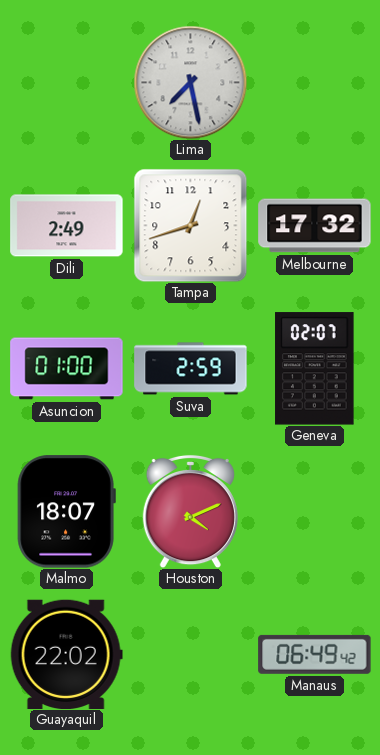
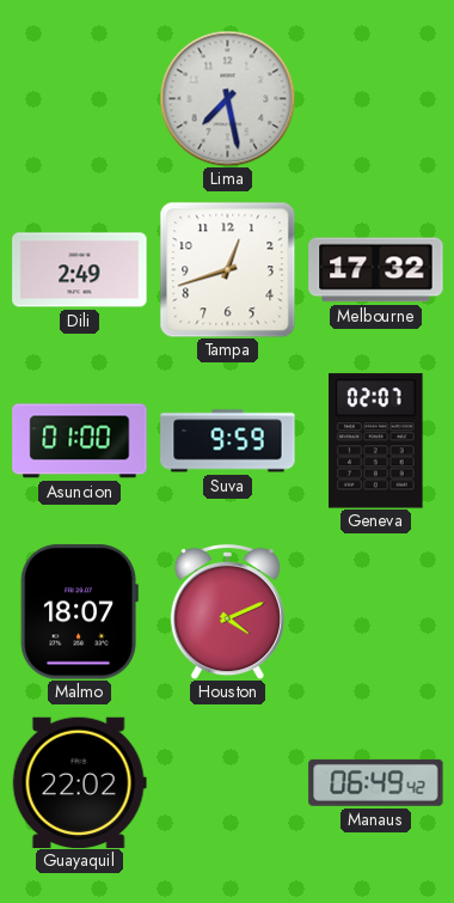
Suva: 2:59 -> 9:59 (228, 441)
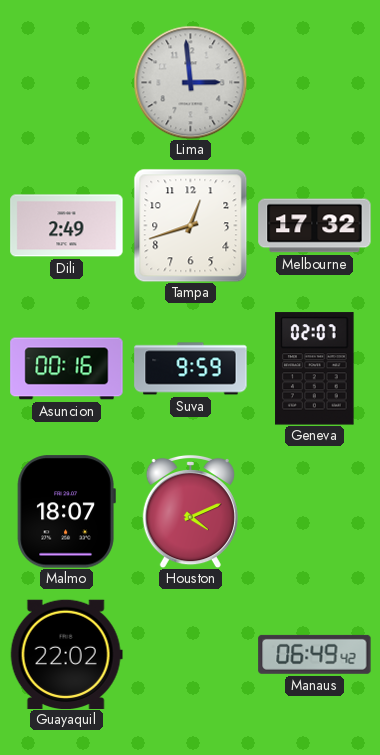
Lima: 7:28 -> 2:59 (190, 82)
Asuncion: 01:00 -> 00:16 (67, 369)
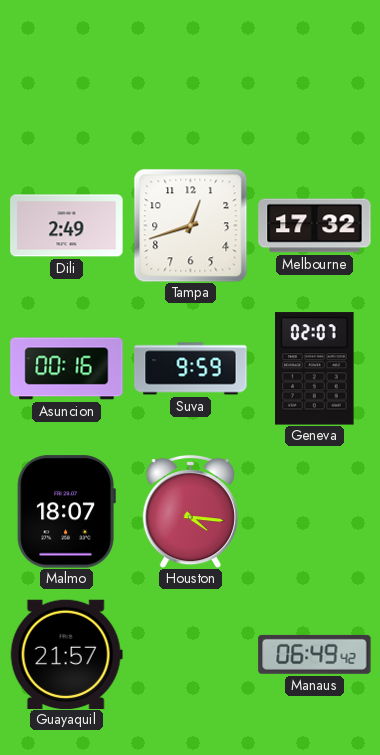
Lima: 2:59 -> none (190, 82)
Houston: 4:11 -> 4:16 (190, 511)
Guayaquil: 22:02 -> 21:57 (66, 654)
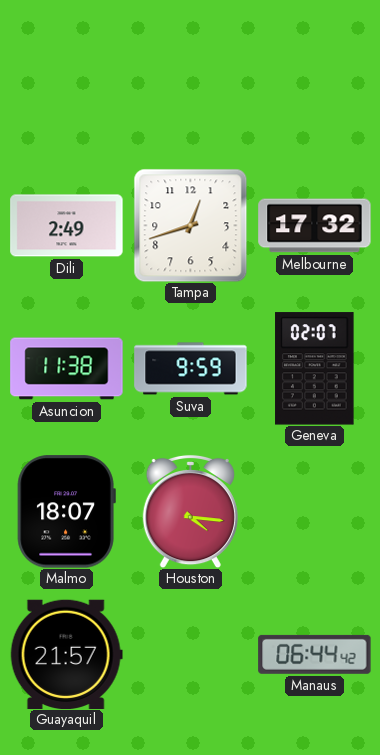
Asuncion: 00:16 -> 11:38 (67, 369)
Manaus: 06:49 -> 06:44 (315, 654)
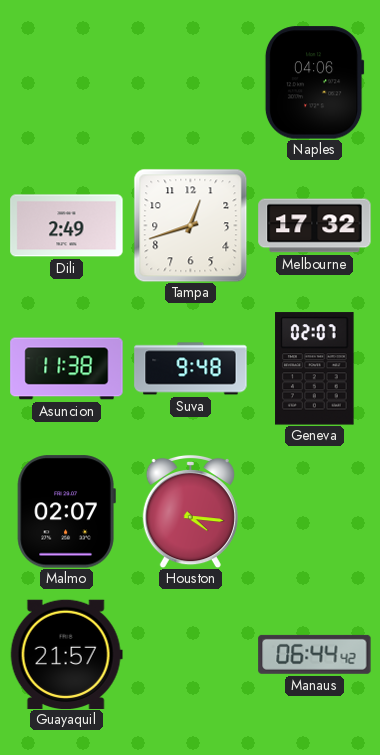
Naples: none -> 04:06 (314, 83)
Suva: 9:59 -> 9:48 (191, 369)
Malmo: 18:07 -> 02:07 (66, 512)
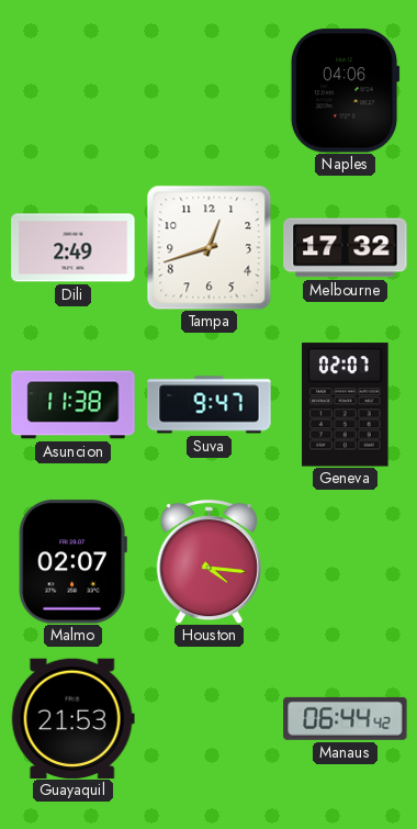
Suva: 9:48 -> 9:47 (210, 405)
Guayaquil: 21:57 -> 21:53 (72, 718)
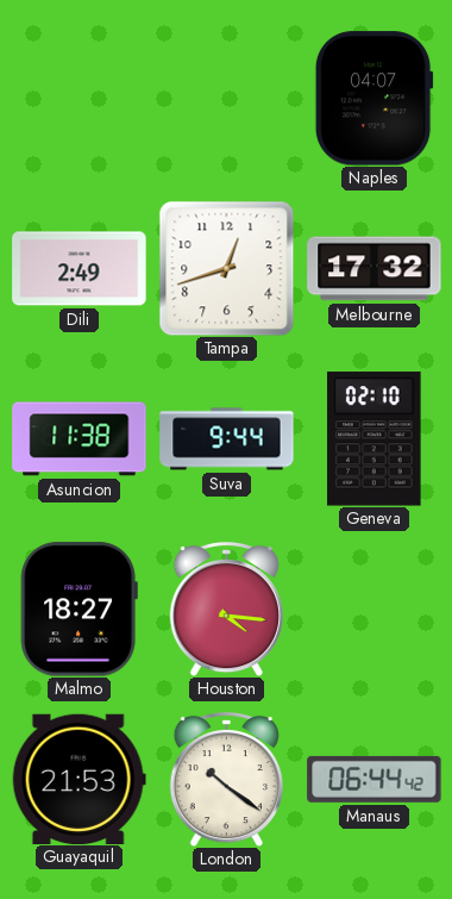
Naples: 04:06 -> 04:07 (373, 99)
Suva: 9:47 -> 9:44 (227, 439)
Geneva: 02:07 -> 02:10 (375, 439)
Malmo: 02:07 -> 18:27 (79, 610)
London: none -> 10:21 (226, 779)
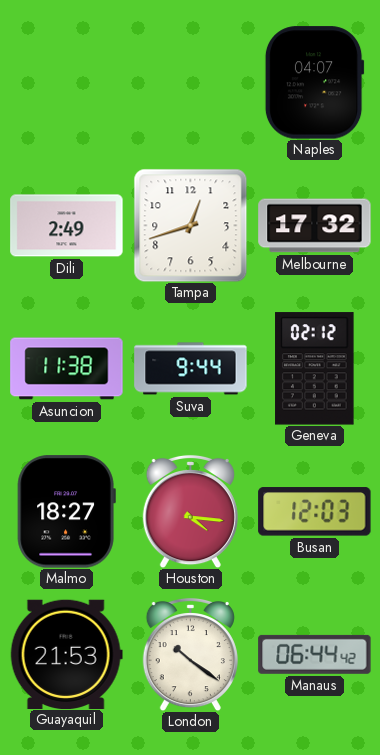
Geneva: 02:10 -> 02:12 (315, 369)
Busan: none -> 12:03 (315, 512)
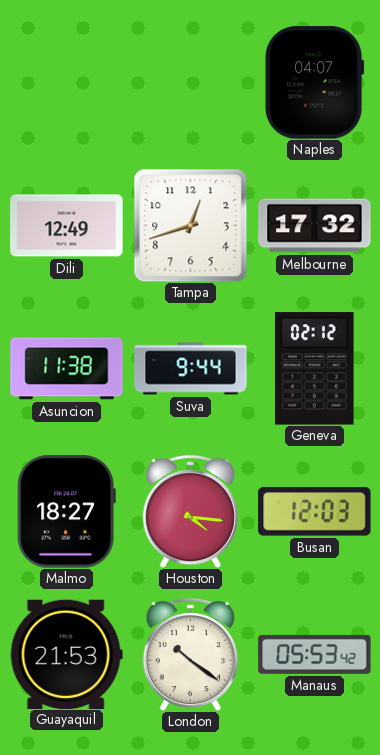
Dili: 2:49 -> 12:49 (67, 226)
Manaus: 06:44 -> 05:53 (315, 654)
